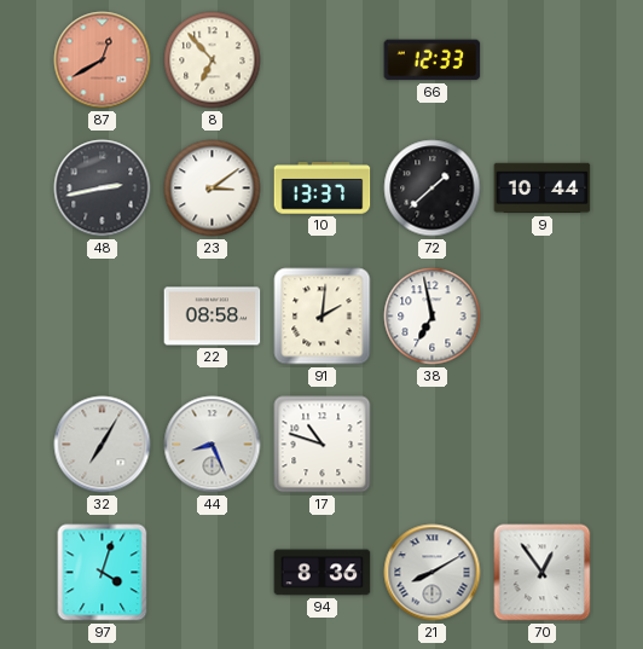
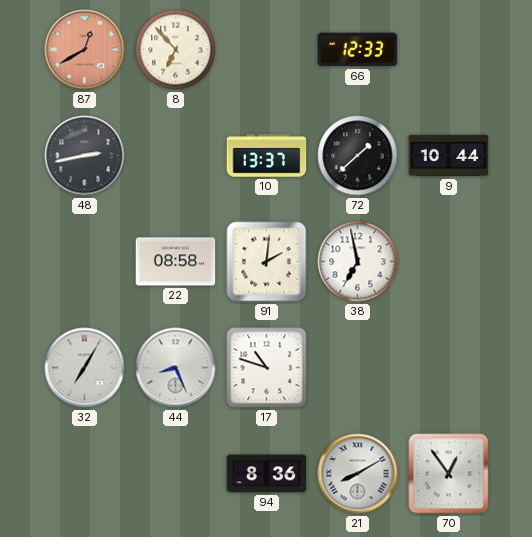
23: 3:09 -> none (213, 189)
97: 4:03 -> none (103, 573)
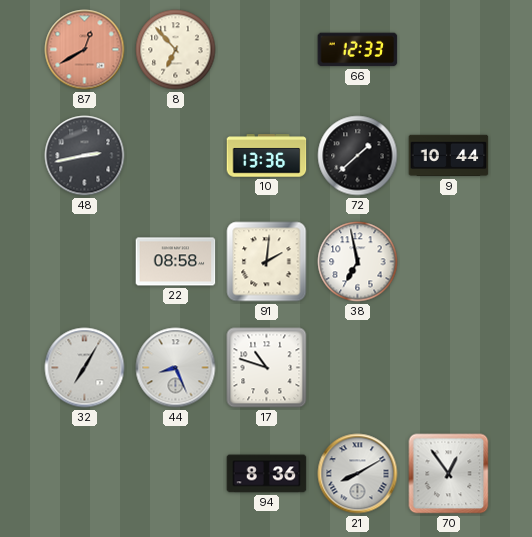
10: 13:37 -> 13:36 (267, 156)
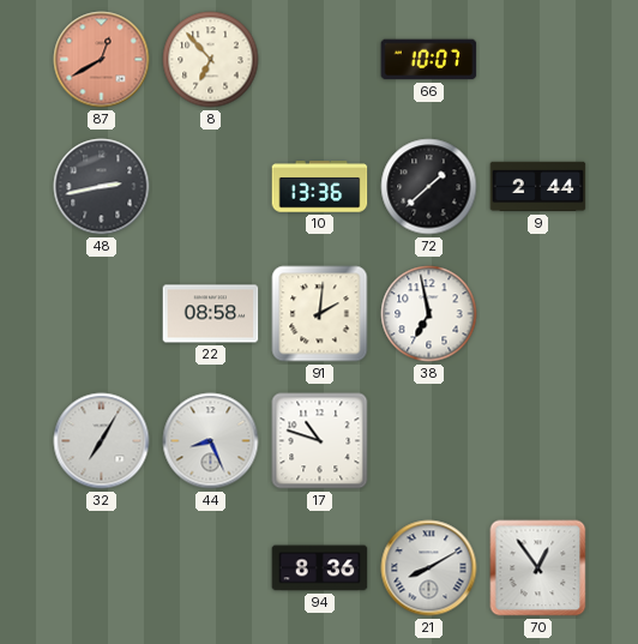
66: 12:33 -> 10:07 (429, 60)
9: 10:44 -> 2:44 (538, 187)
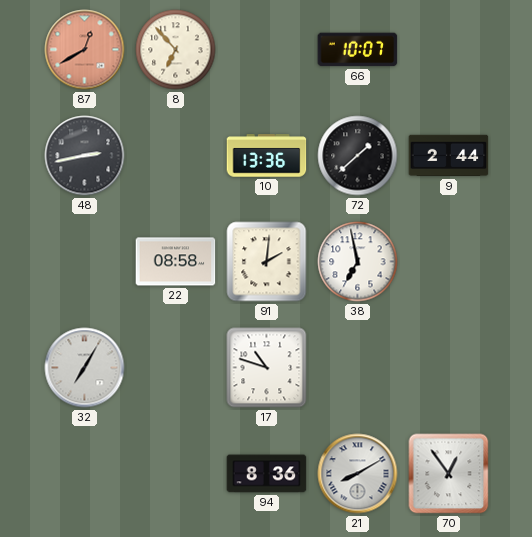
44: 8:26 -> none (211, 441)
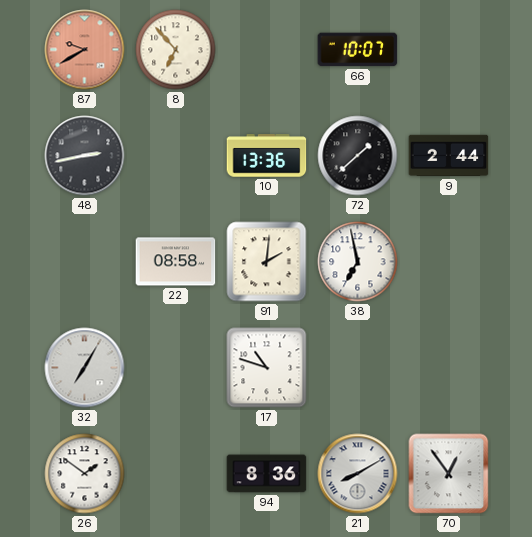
87: 12:40 -> 9:40 (85, 50)
26: none -> 1:51 (85, 474)
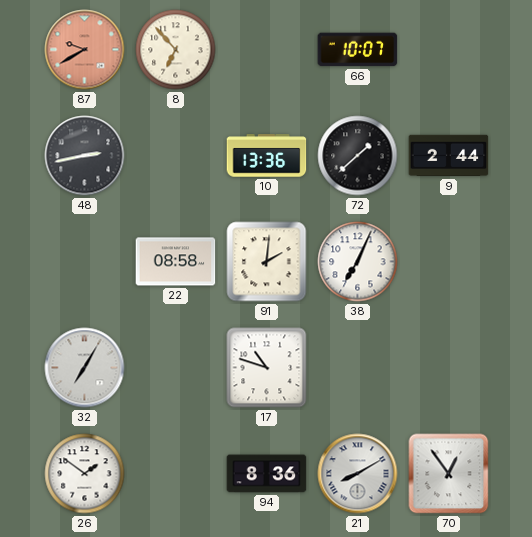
38: 6:58 -> 7:04 (358, 262)
